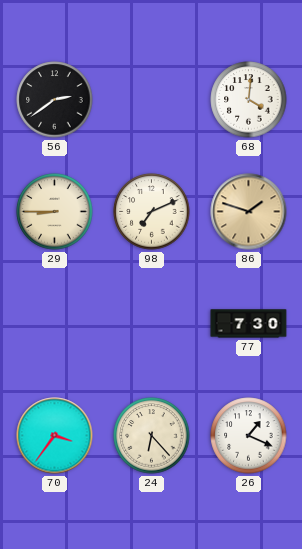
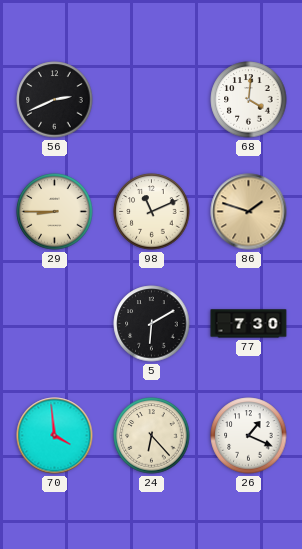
56: 2:39 -> 2:41 (55, 100)
98: 7:11 -> 11:11 (152, 212)
5: none -> 6:10 (152, 324)
70: 3:36 -> 3:59 (55, 436)
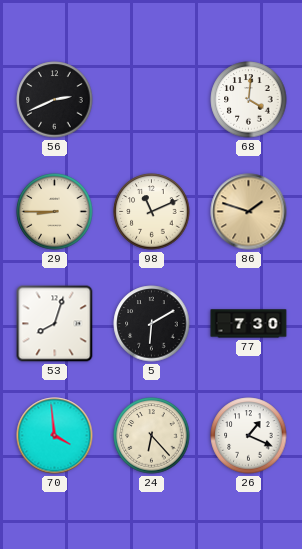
53: none -> 8:03 (55, 324)
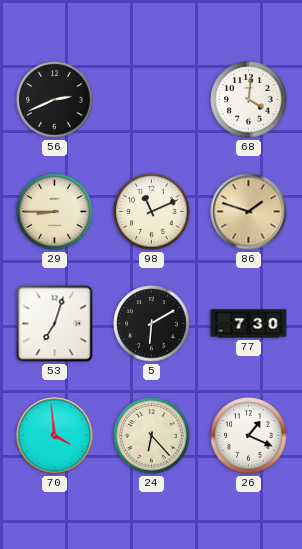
53: 8:03 -> 7:03 (55, 324)
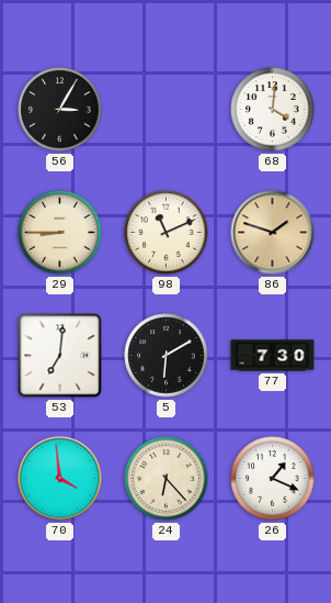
56: 2:41 -> 3:05 (60, 110)
53: 7:03 -> 7:01 (60, 356)
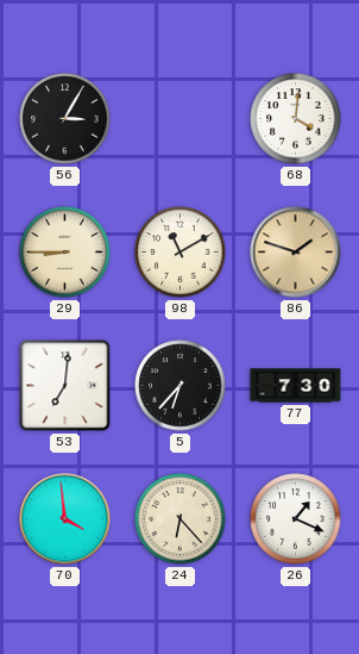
98: 11:11 -> 11:10 (181, 253)
5: 6:10 -> 6:37 (181, 386)
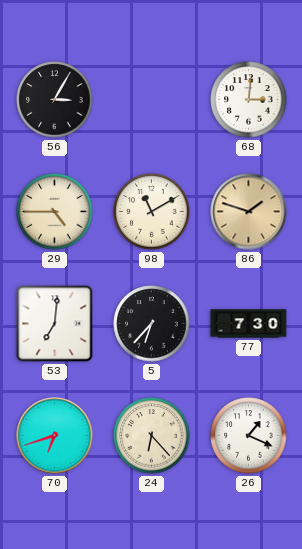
68: 4:01 -> 3:01 (249, 100)
29: 8:45 -> 4:45 (55, 212)
70: 3:59 -> 6:42 (55, 436)
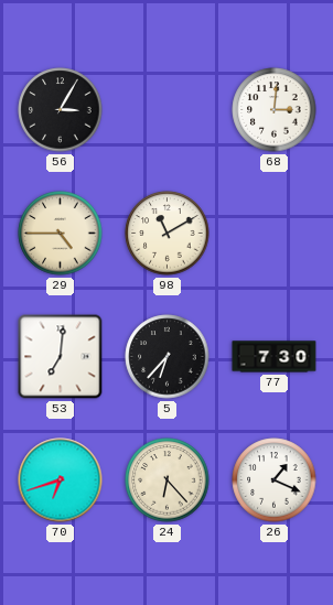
86: 1:48 -> none (249, 212)
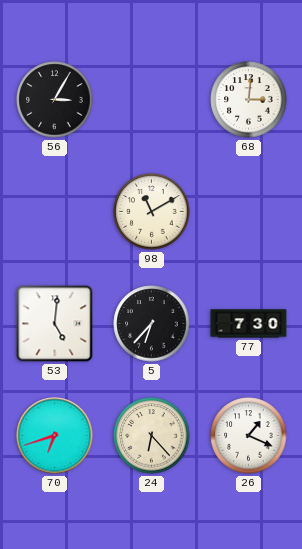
29: 4:45 -> none (61, 234)
53: 7:01 -> 5:01 (55, 324)
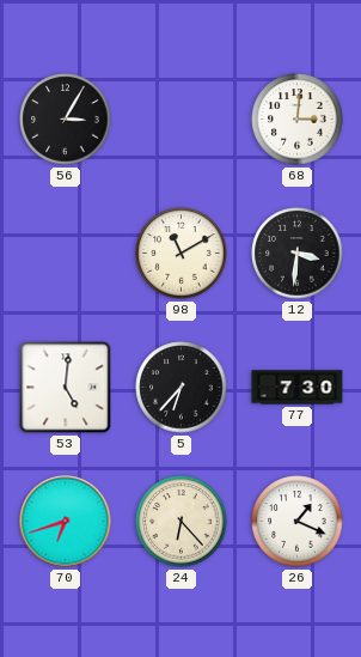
12: none -> 3:31 (298, 254)
